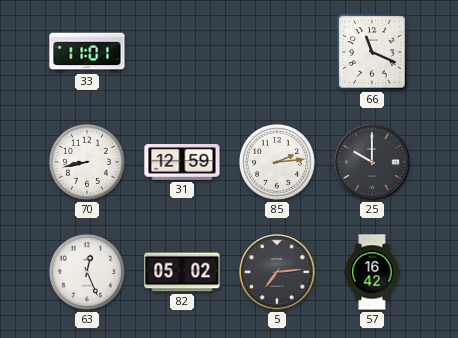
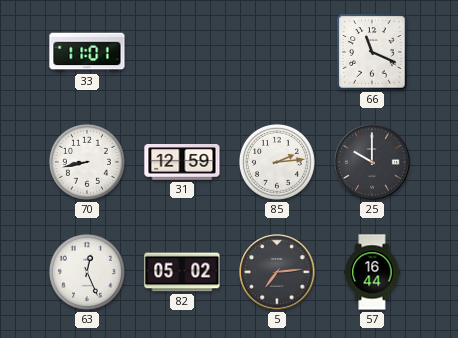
57: 16:42 -> 16:44 (372, 272)
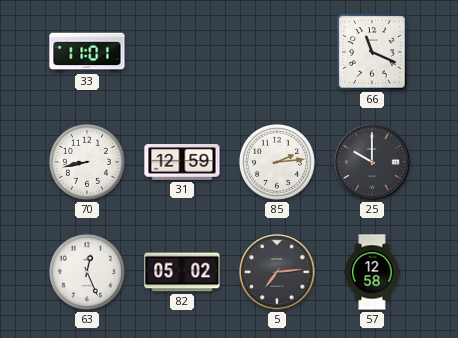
57: 16:44 -> 12:58 (372, 272)
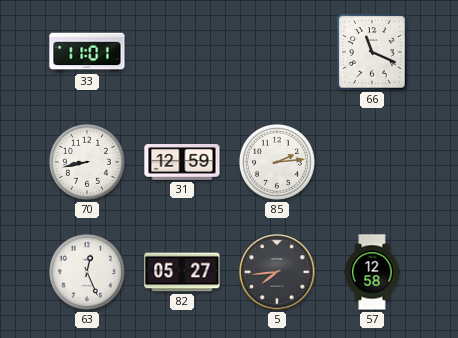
25: 10:00 -> none (372, 162)
82: 05:02 -> 05:27 (182, 272)
5: 7:14 -> 7:44 (277, 272)
